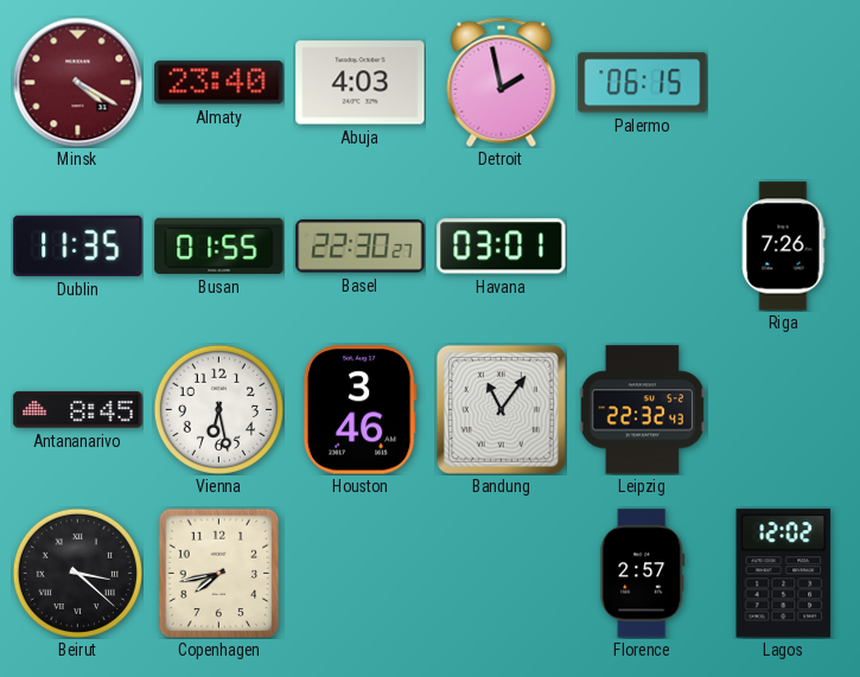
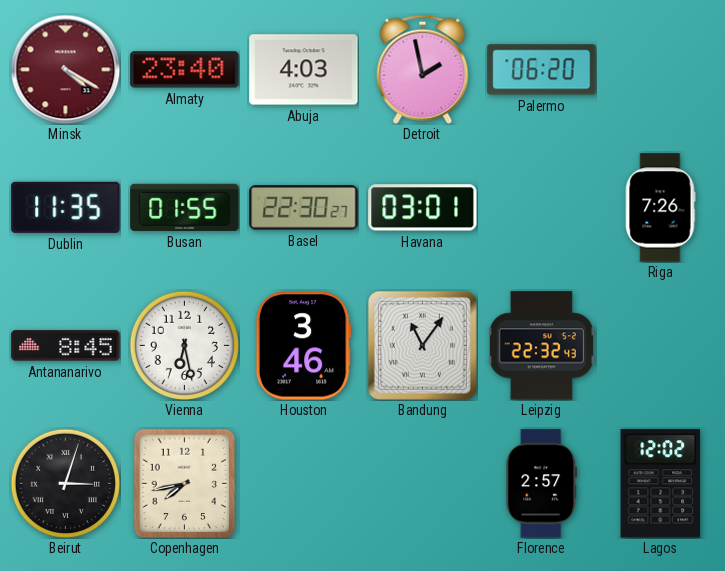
Palermo: 06:15 -> 06:20 (542, 70)
Beirut: 3:22 -> 3:03 (65, 483)
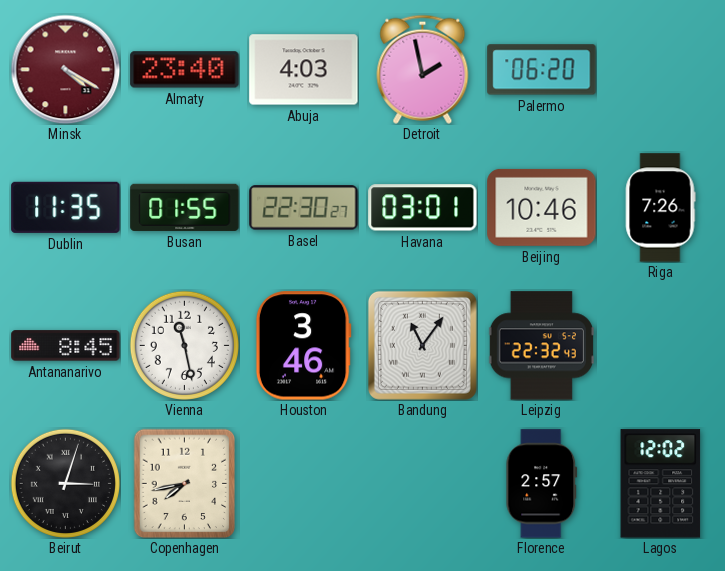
Beijing: none -> 10:46 (542, 207)
Vienna: 6:28 -> 11:28 (184, 345)
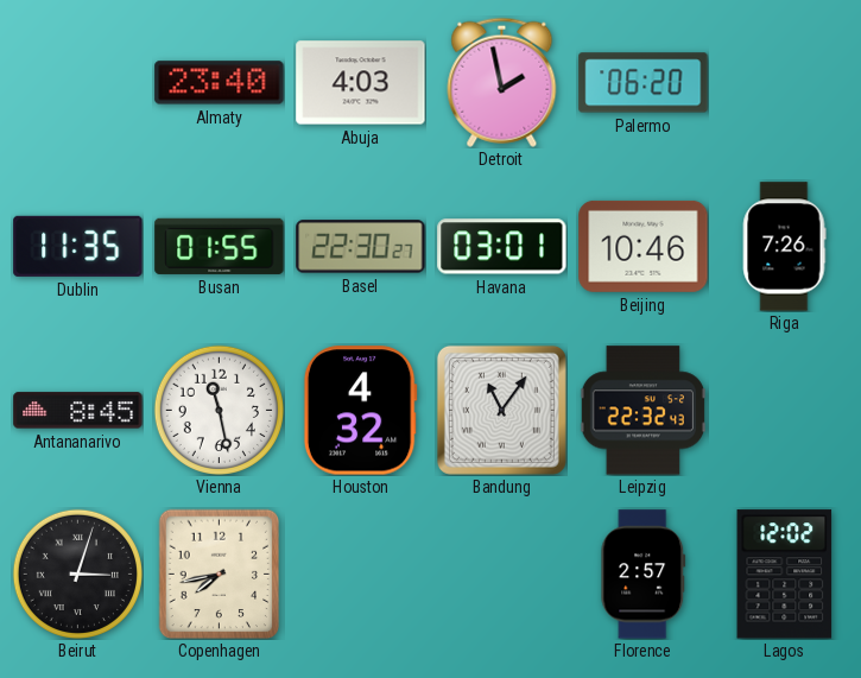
Minsk: 4:20 -> none (65, 69)
Houston: 3:46 -> 4:32 (360, 411)
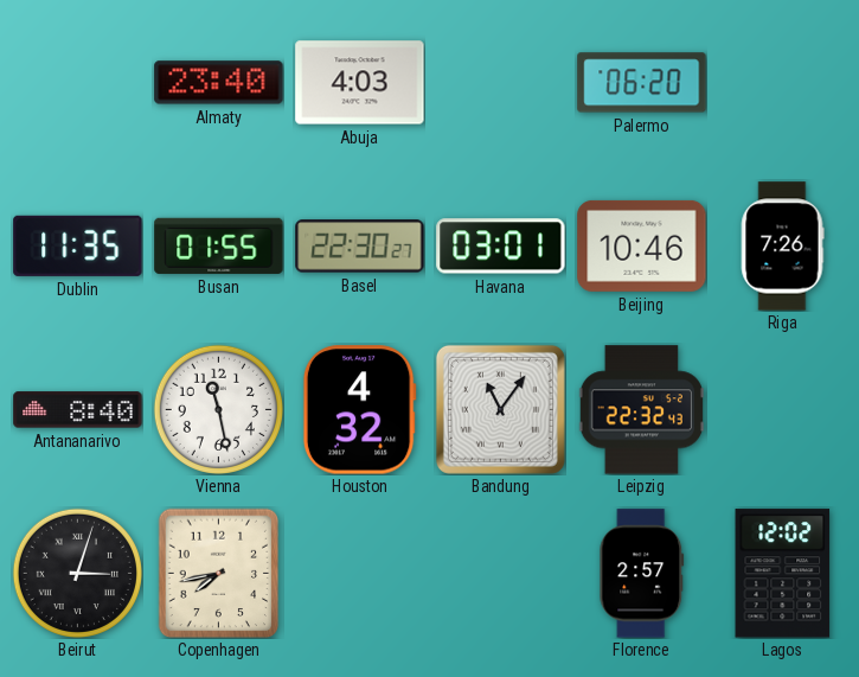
Detroit: 1:58 -> none (502, 82)
Antananarivo: 8:45 -> 8:40 (78, 410)
